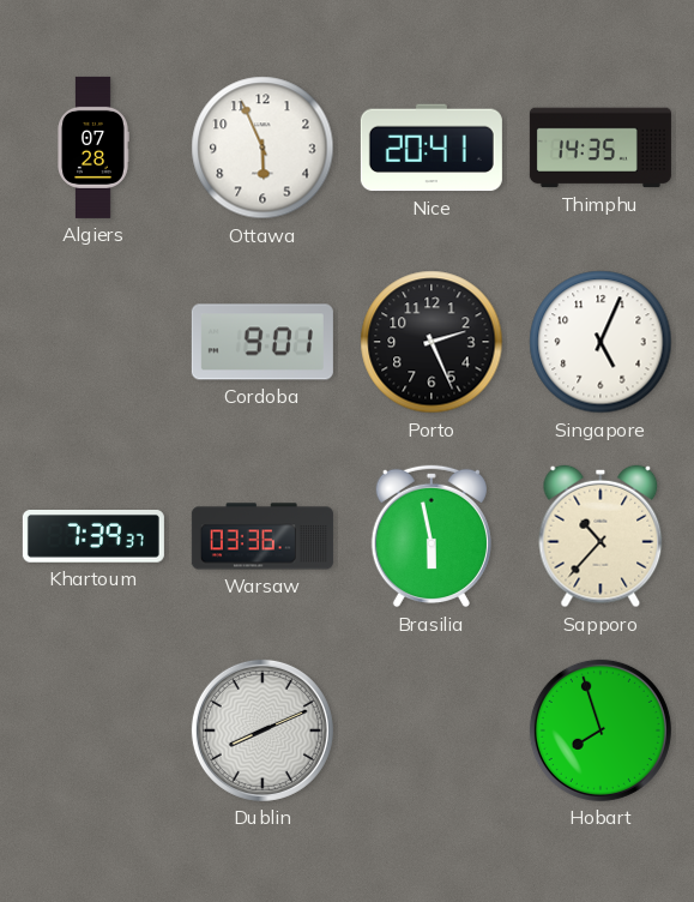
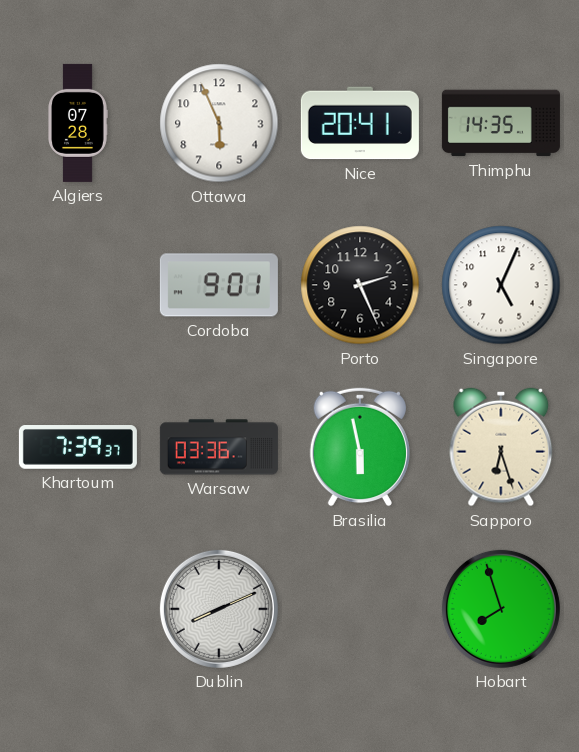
Sapporo: 10:37 -> 6:27 (501, 447)
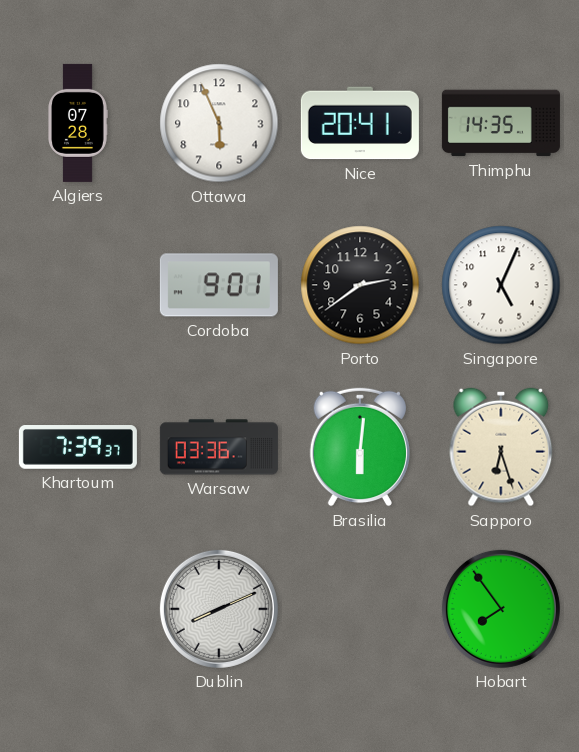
Porto: 2:26 -> 2:39 (360, 285)
Brasilia: 5:58 -> 6:01 (360, 447)
Hobart: 7:57 -> 7:54 (501, 609)
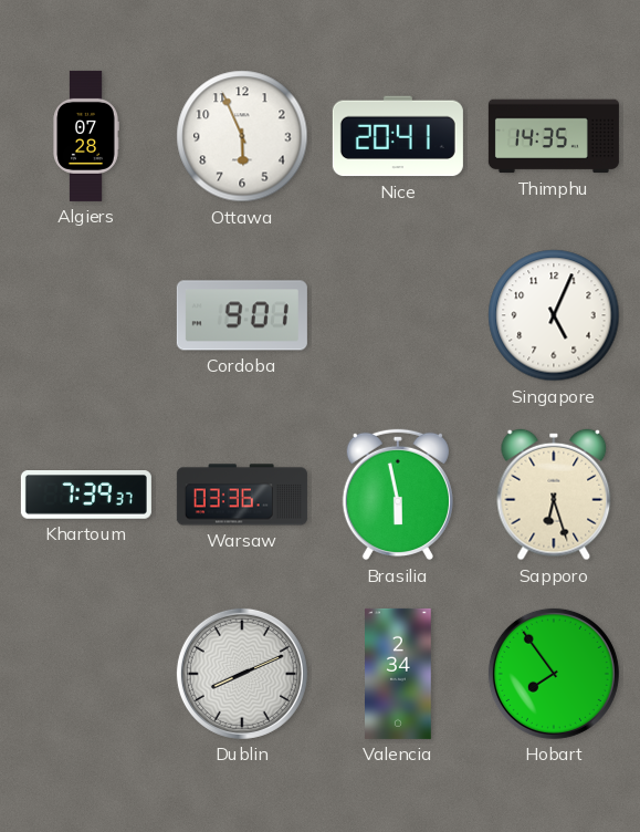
Porto: 2:39 -> none (360, 285)
Brasilia: 6:01 -> 5:58 (398, 495)
Valencia: none -> 2:34 (399, 674)
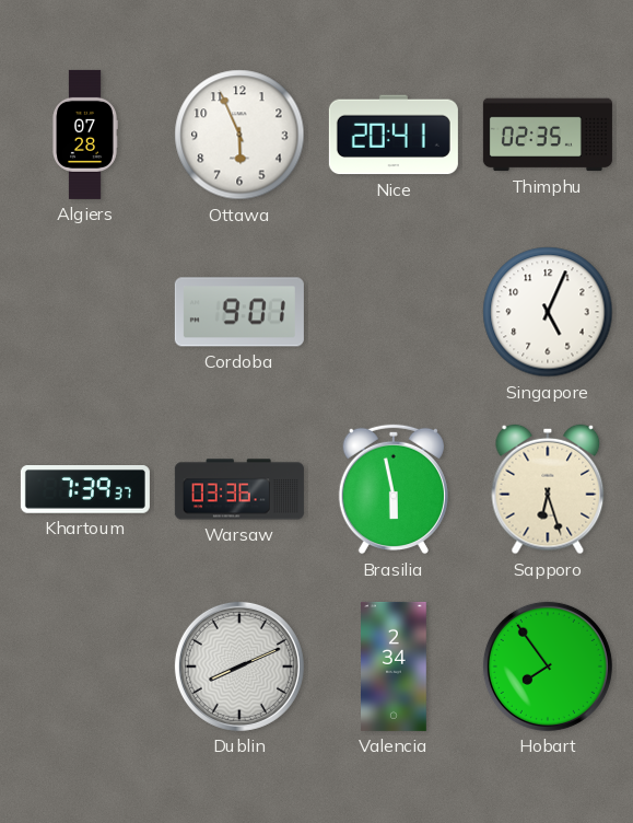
Thimphu: 14:35 -> 02:35 (548, 135)
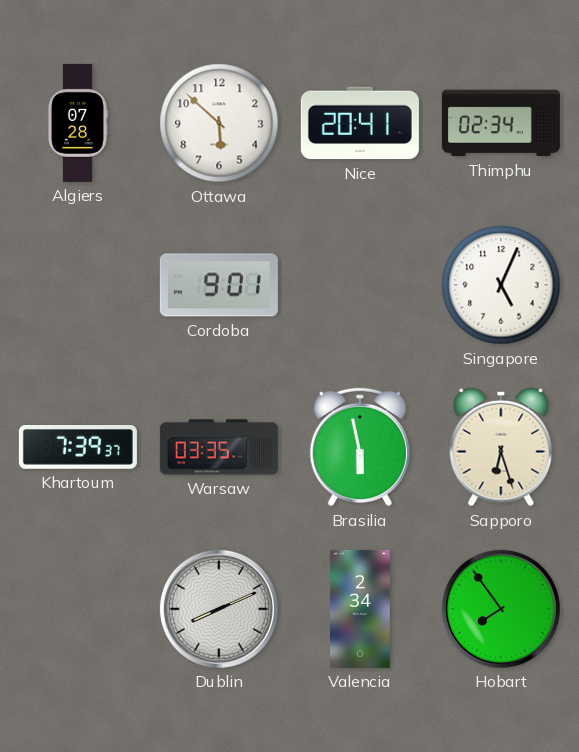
Ottawa: 5:56 -> 5:52 (219, 123)
Thimphu: 02:35 -> 02:34 (501, 123)
Warsaw: 03:36 -> 03:35 (219, 447)
